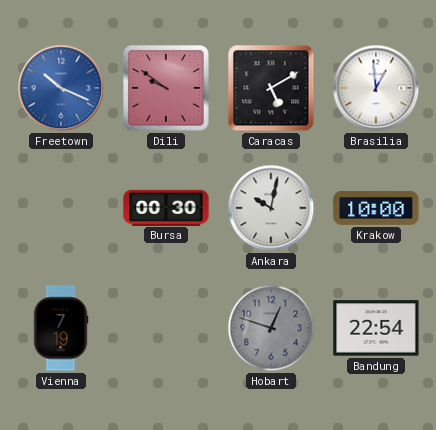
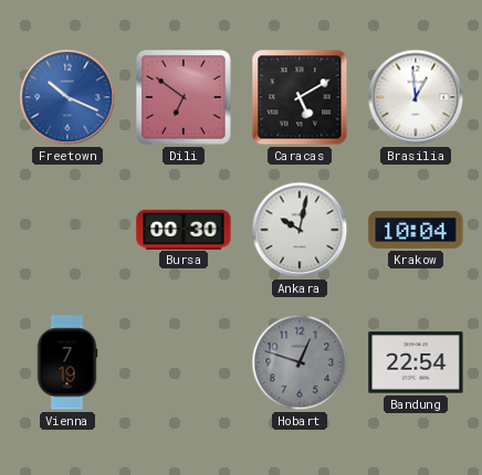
Dili: 9:51 -> 6:51 (184, 97)
Krakow: 10:00 -> 10:04 (416, 230)
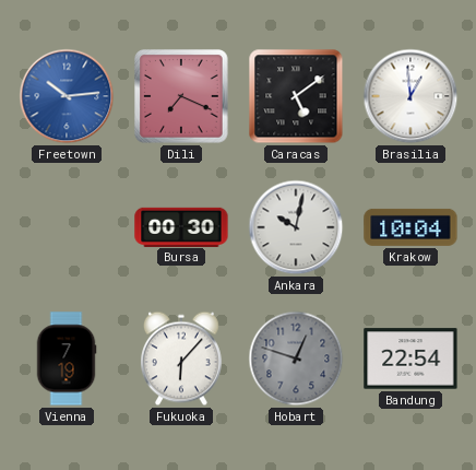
Freetown: 10:19 -> 10:14 (67, 96)
Dili: 6:51 -> 7:19 (181, 96)
Caracas: 5:10 -> 5:09 (296, 96)
Fukuoka: none -> 6:07 (181, 359)
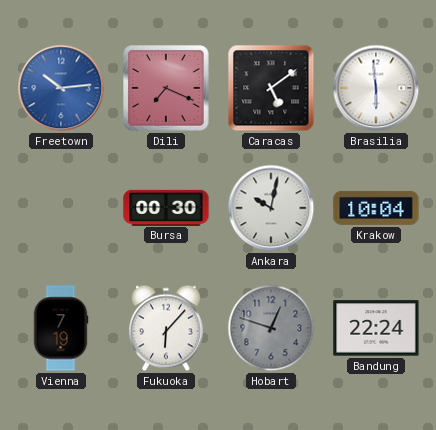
Brasilia: 12:59 -> 5:59 (376, 88)
Bandung: 22:54 -> 22:24 (376, 328)
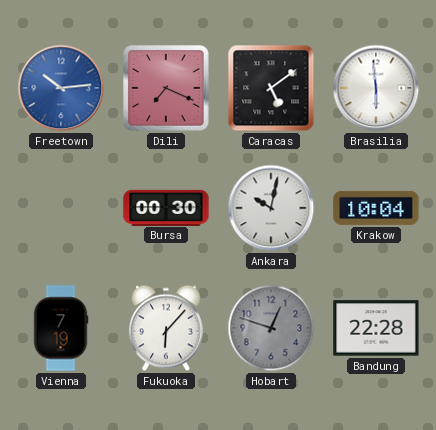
Bandung: 22:24 -> 22:28 (376, 328)
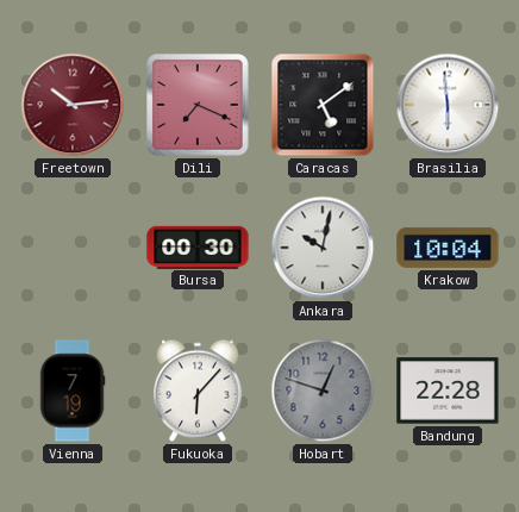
Freetown dial: blue -> burgundy (73, 105)
